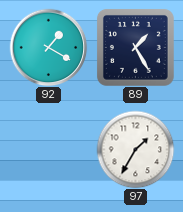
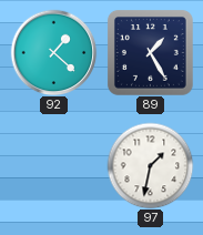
92: 1:20 -> 1:22 (53, 52)
97: 1:35 -> 1:32 (150, 165)
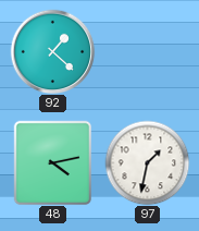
89: 1:25 -> none (150, 52)
48: none -> 4:13 (53, 162)
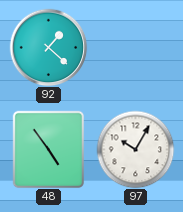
48: 4:13 -> 4:54 (49, 149)
97: 1:32 -> 10:05 (135, 149)
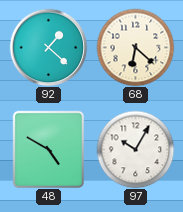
68: none -> 6:22 (135, 47)
48: 4:54 -> 4:50 (49, 149)
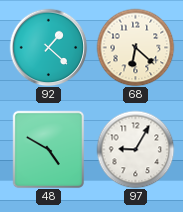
97: 10:05 -> 9:05 (135, 149)
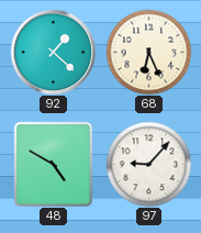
68: 6:22 -> 6:26 (148, 52)
97: 9:05 -> 9:07 (148, 164)
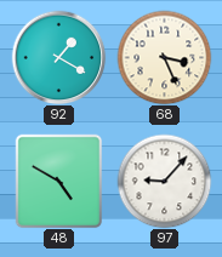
92: 1:22 -> 1:20 (58, 57)
68: 6:26 -> 3:26 (164, 57)
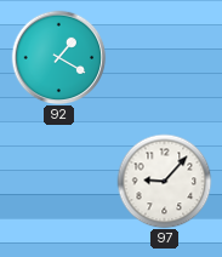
68: 3:26 -> none (164, 57)
48: 4:50 -> none (59, 181)
